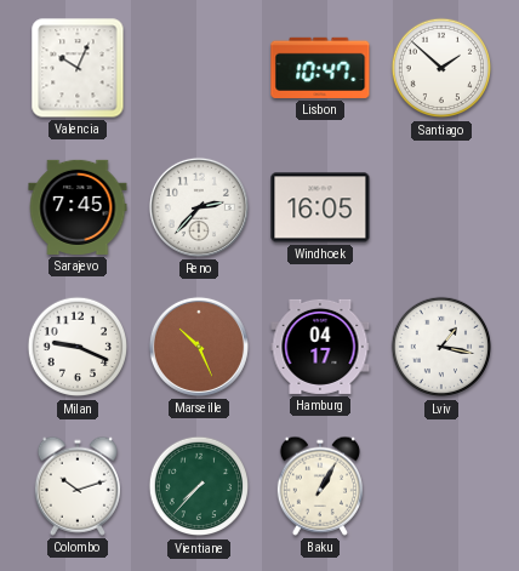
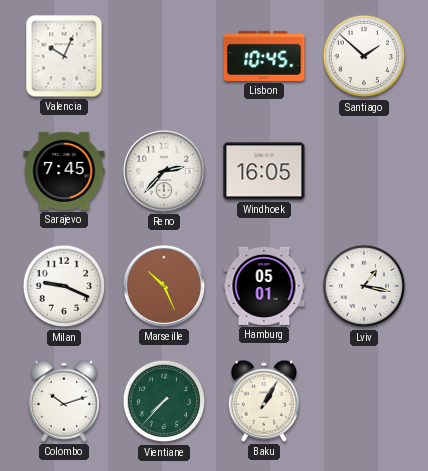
Lisbon: 10:47 -> 10:45 (264, 56)
Hamburg: 04:17 -> 05:01 (264, 286)
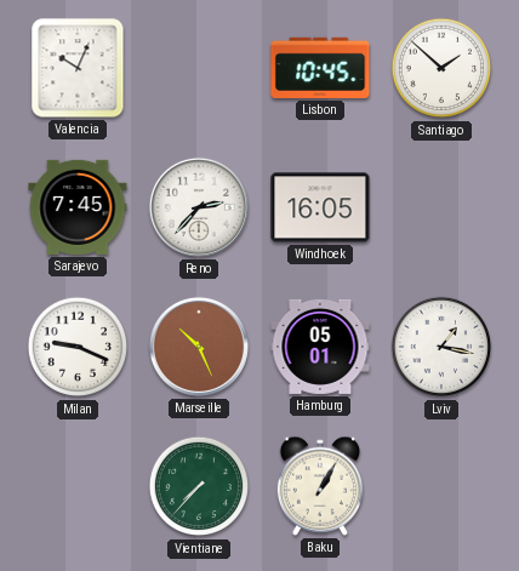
Colombo: 10:12 -> none (63, 401)
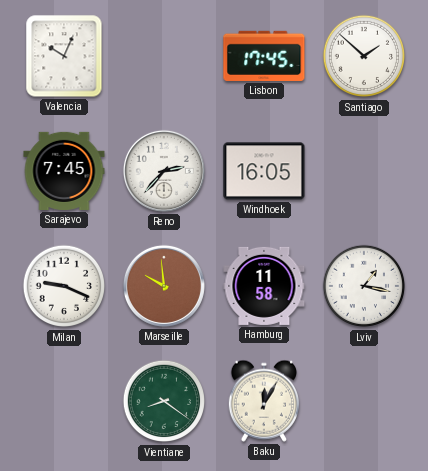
Lisbon: 10:45 -> 17:45 (264, 56)
Marseille: 10:26 -> 9:59 (164, 286)
Hamburg: 05:01 -> 11:58 (264, 286)
Vientiane: 7:37 -> 8:21 (164, 401)
Baku: 1:05 -> 12:05 (263, 401)
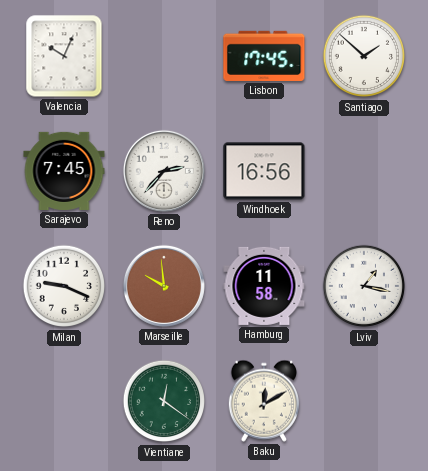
Windhoek: 16:05 -> 16:56 (264, 171)
Vientiane: 8:21 -> 12:21 (164, 401)
Baku: 12:05 -> 12:10 (263, 401)
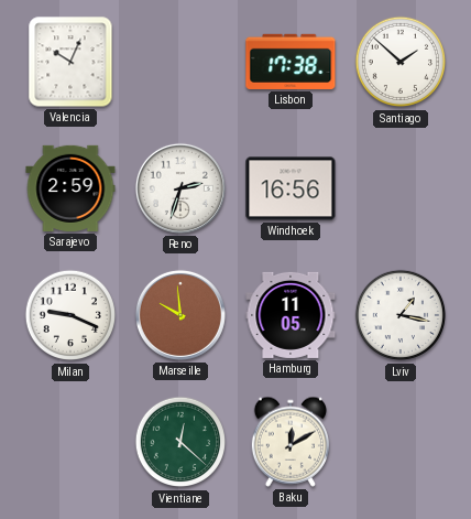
Lisbon: 17:45 -> 17:38 (291, 62)
Sarajevo: 7:45 -> 2:59 (70, 188)
Reno: 2:37 -> 2:33 (180, 188)
Hamburg: 11:58 -> 11:05 (291, 315)
Vientiane: 12:21 -> 12:22 (180, 442)
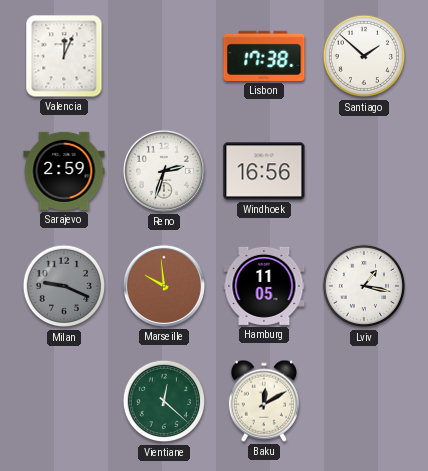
Valencia: 10:04 -> 12:04 (64, 56)
Milan dial: white -> grey (64, 286)
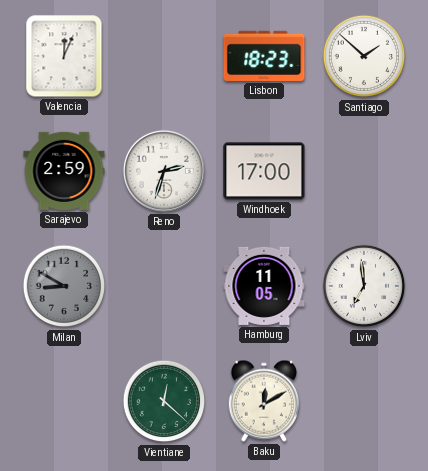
Lisbon: 17:38 -> 18:23 (264, 56)
Windhoek: 16:56 -> 17:00 (264, 171)
Milan: 9:19 -> 8:50 (64, 286)
Marseille: 9:59 -> none (164, 286)
Lviv: 1:17 -> 6:59 (364, 286)
